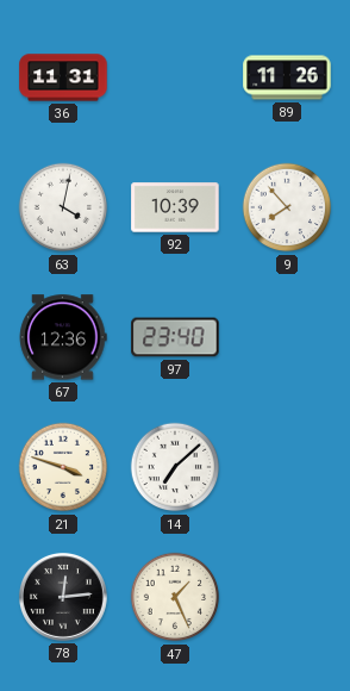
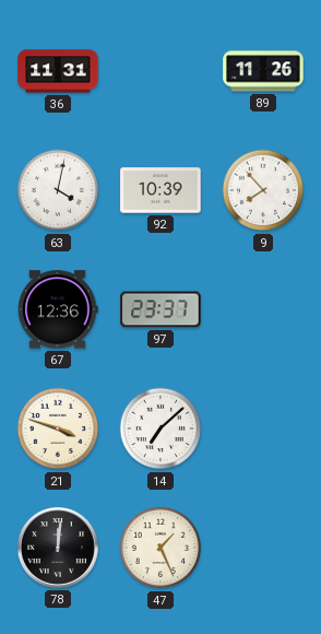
97: 23:40 -> 23:37 (160, 309)
78: 12:14 -> 12:01 (58, 548)
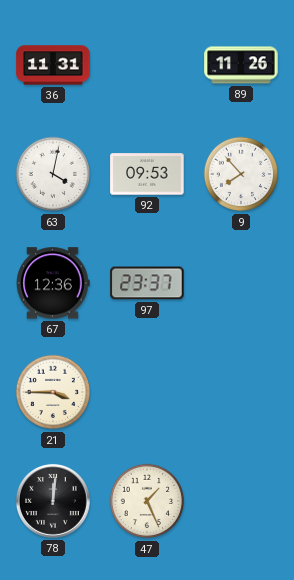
92: 10:39 -> 09:53 (147, 174)
21: 3:48 -> 3:45 (53, 392)
14: 7:08 -> none (160, 428)
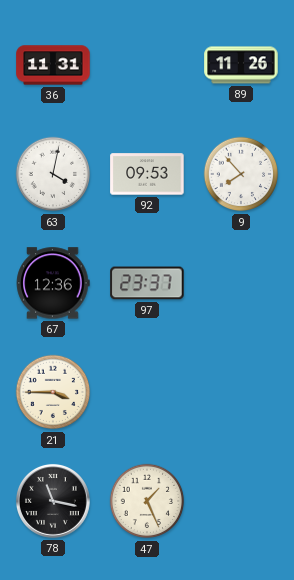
78: 12:01 -> 11:17 (53, 501)
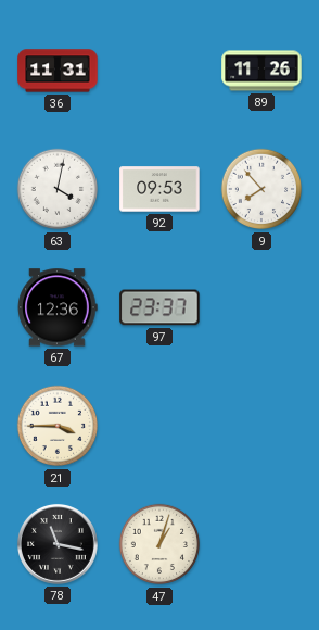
47: 1:26 -> 1:03 (159, 544)
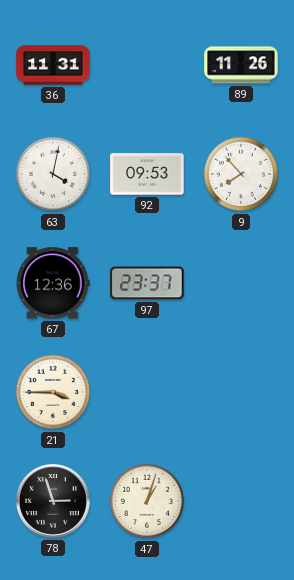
78: 11:17 -> 2:57 (53, 501)
